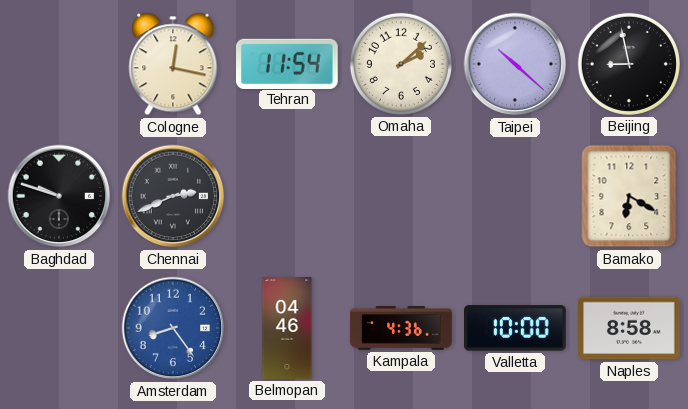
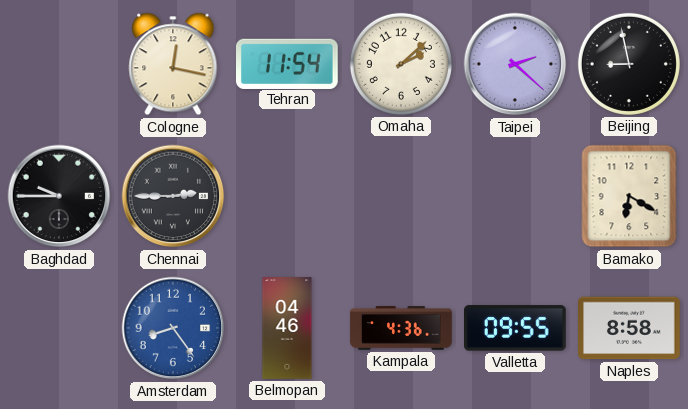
Taipei: 10:22 -> 2:22 (515, 64)
Baghdad: 9:48 -> 9:45 (59, 196)
Chennai: 2:41 -> 2:45 (173, 196)
Valletta: 10:00 -> 09:55 (516, 328)
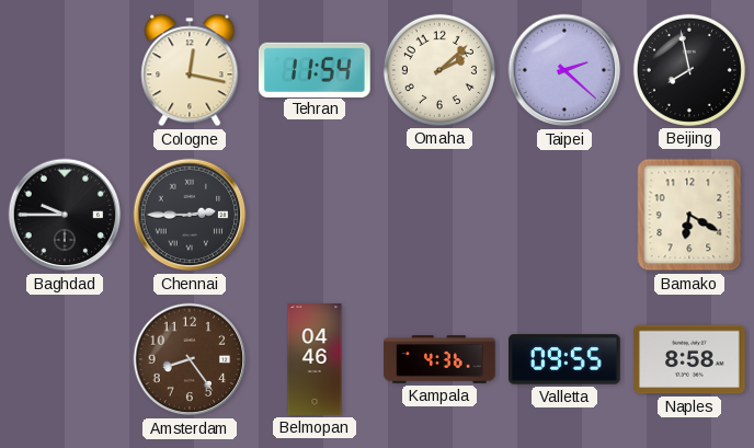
Beijing: 8:58 -> 7:58 (689, 70)
Amsterdam dial: blue -> brown (190, 359)
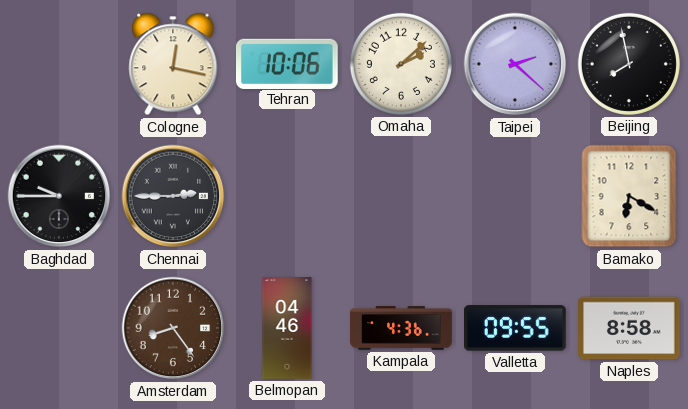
Tehran: 11:54 -> 10:06 (288, 63)
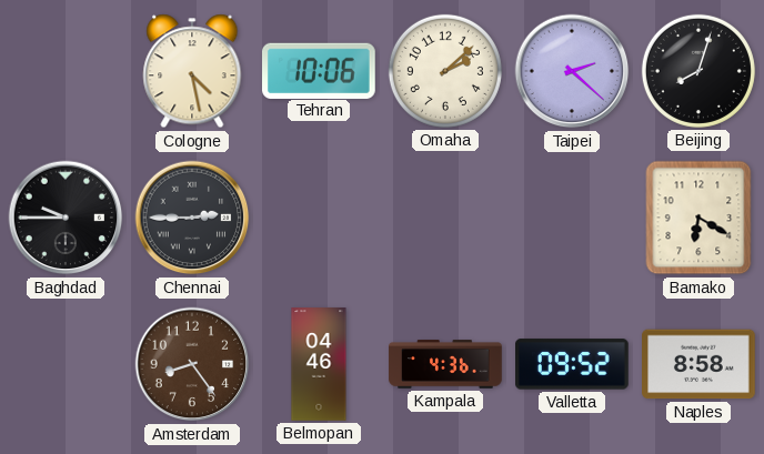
Cologne: 12:17 -> 4:28 (192, 71)
Beijing: 7:58 -> 8:03 (698, 71)
Valletta: 09:55 -> 09:52 (573, 364)
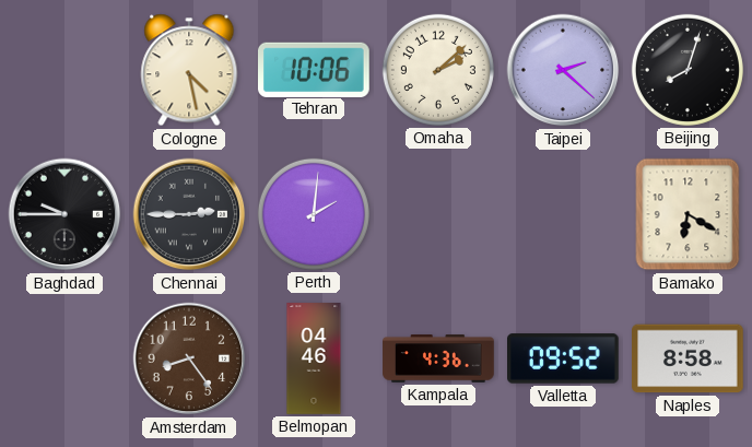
Perth: none -> 2:01 (314, 214)
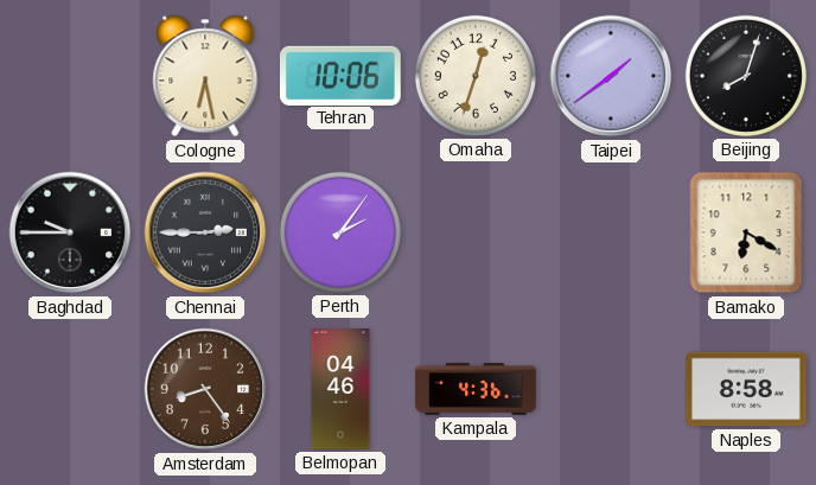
Cologne: 4:28 -> 6:28 (205, 76)
Omaha: 2:08 -> 12:33 (476, 76)
Taipei: 2:22 -> 1:39 (611, 76)
Perth: 2:01 -> 2:06 (340, 232)
Valletta: 09:52 -> none (564, 358)
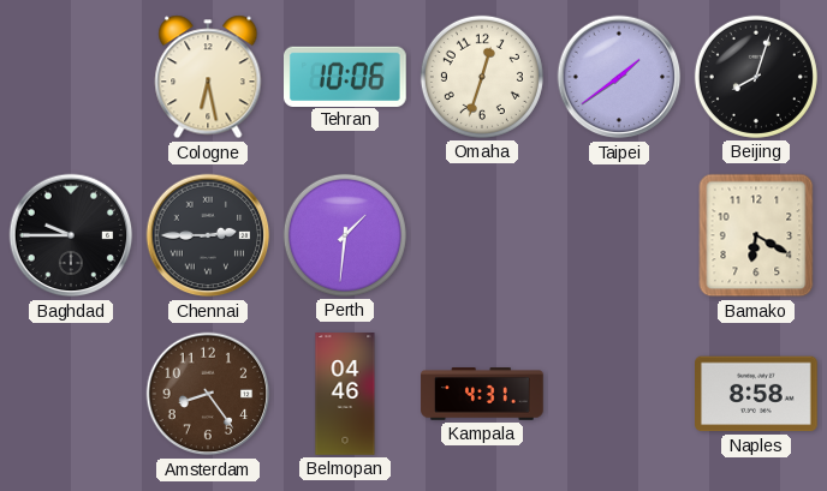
Perth: 2:06 -> 1:31 (345, 235)
Kampala: 4:36 -> 4:31 (482, 394)
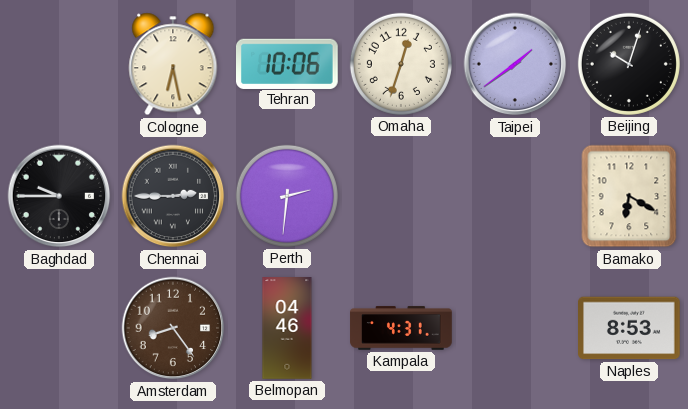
Beijing: 8:03 -> 10:03 (629, 64)
Perth: 1:31 -> 2:31 (287, 196)
Naples: 8:58 -> 8:53 (630, 328)
